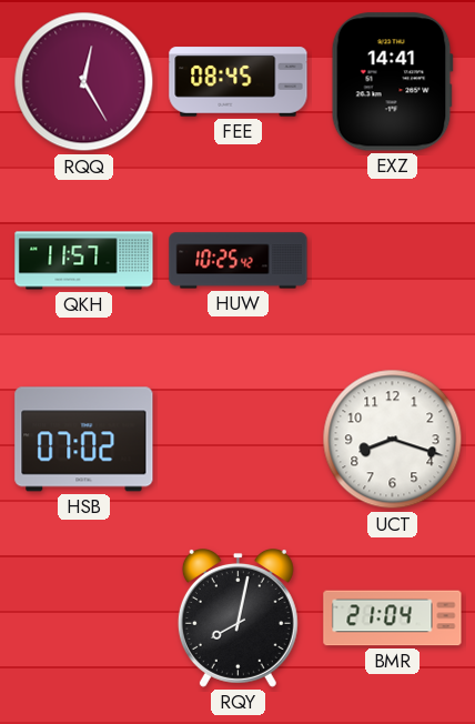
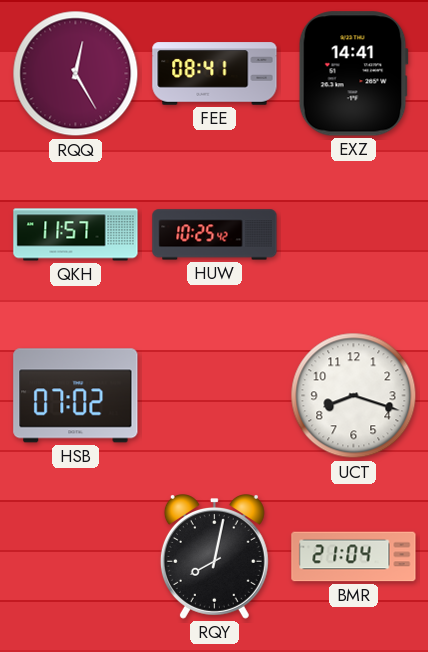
FEE: 08:45 -> 08:41 (215, 74)
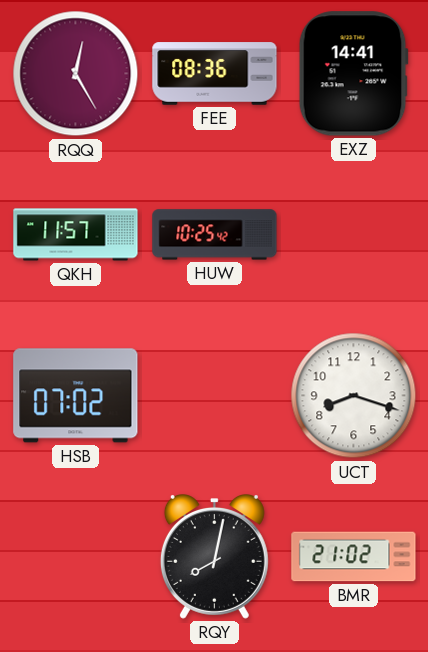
FEE: 08:41 -> 08:36 (215, 74)
BMR: 21:04 -> 21:02 (354, 557)
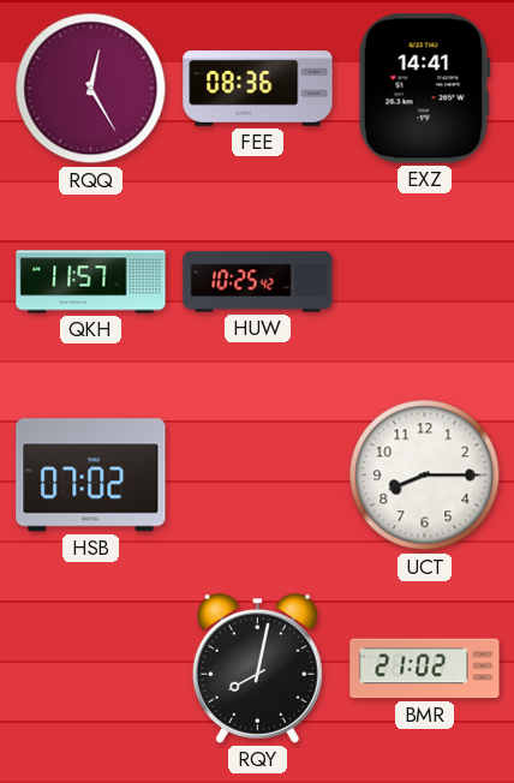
UCT: 8:18 -> 8:15 (425, 476)
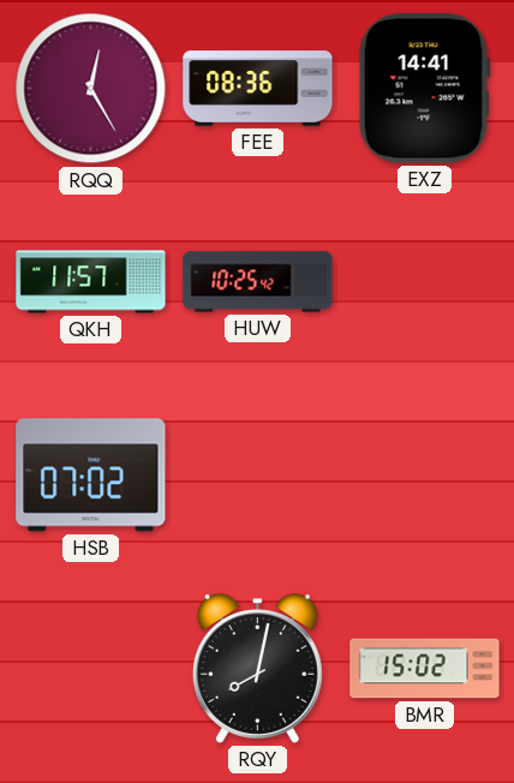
UCT: 8:15 -> none (425, 476)
BMR: 21:02 -> 15:02 (425, 669)
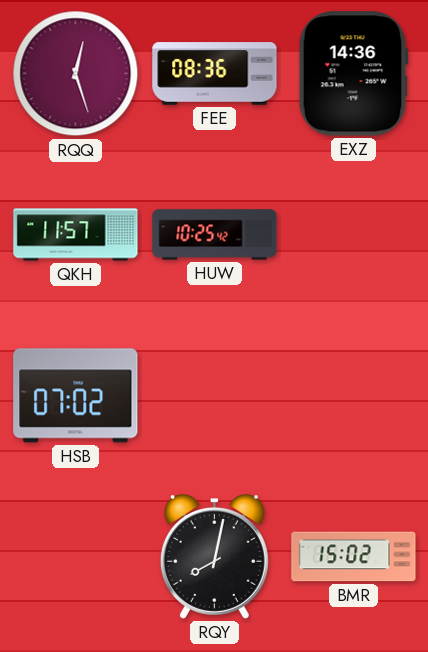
RQQ: 12:25 -> 12:27 (76, 74)
EXZ: 14:41 -> 14:36 (353, 74)
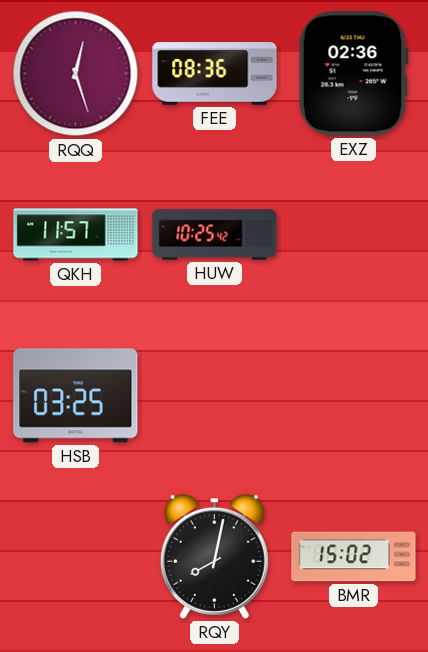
EXZ: 14:36 -> 02:36 (353, 74)
HSB: 07:02 -> 03:25 (76, 396)
